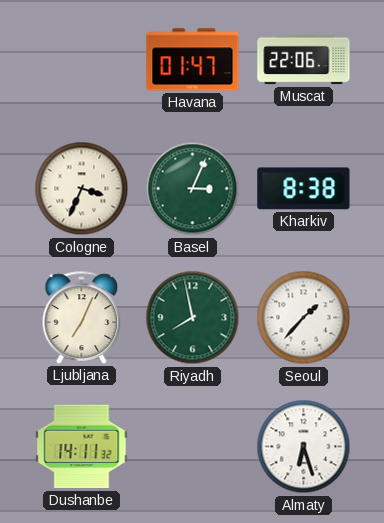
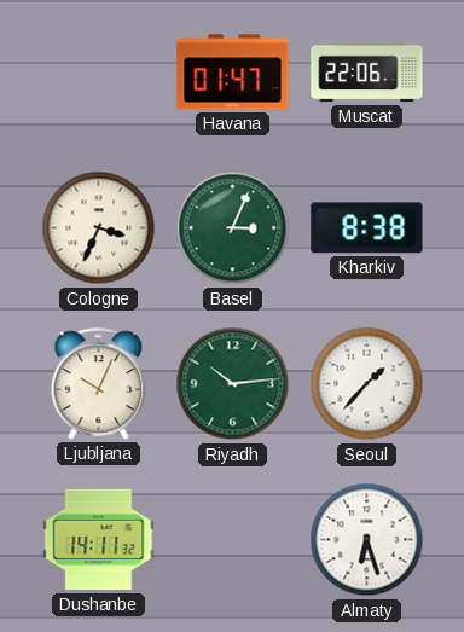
Ljubljana: 7:04 -> 10:04 (99, 383)
Riyadh: 7:58 -> 10:14 (233, 384)
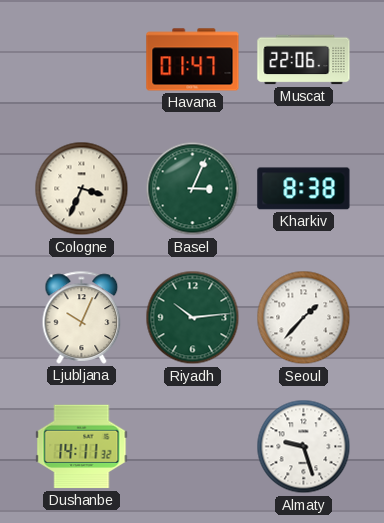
Almaty: 6:27 -> 9:27 (304, 447)
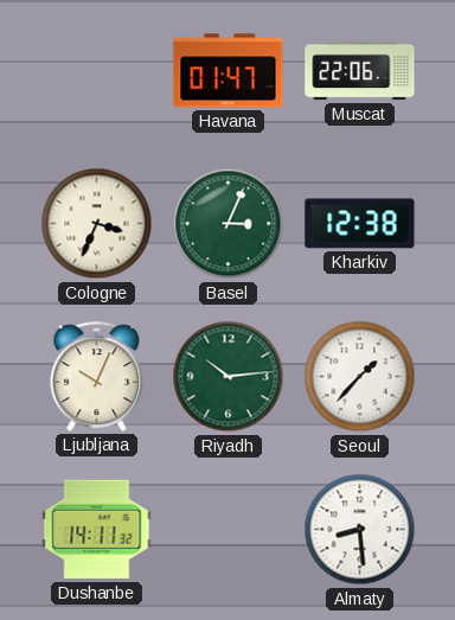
Kharkiv: 8:38 -> 12:38 (360, 224)
Almaty: 9:27 -> 8:29 (360, 530)
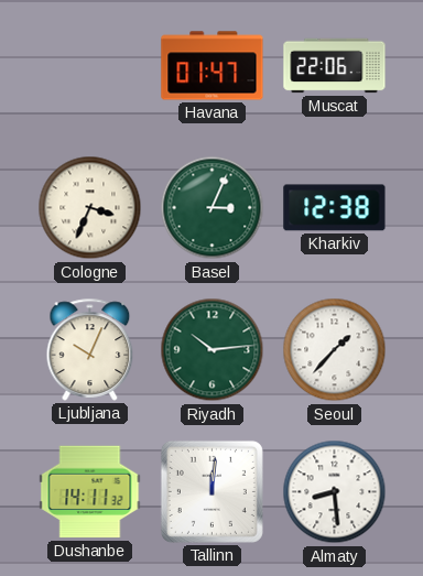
Tallinn: none -> 12:01 (211, 491)
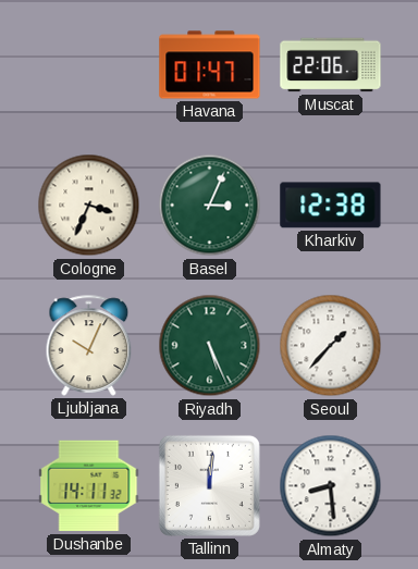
Riyadh: 10:14 -> 5:26 (210, 346)
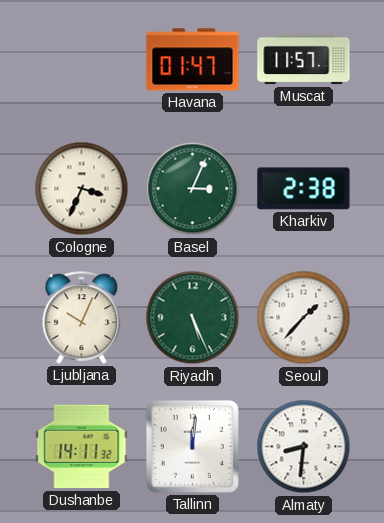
Muscat: 22:06 -> 11:57 (304, 60)
Kharkiv: 12:38 -> 2:38 (304, 189)
Almaty: 8:29 -> 8:31 (304, 447)
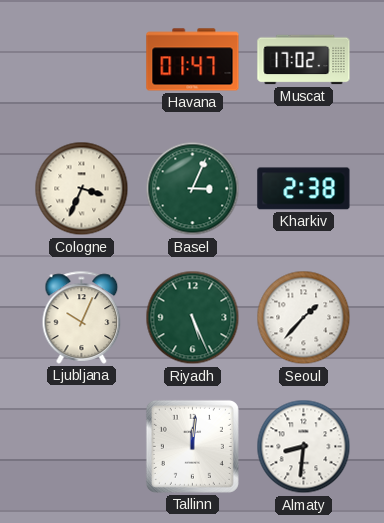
Muscat: 11:57 -> 17:02 (304, 60)
Dushanbe: 14:11 -> none (82, 447)
